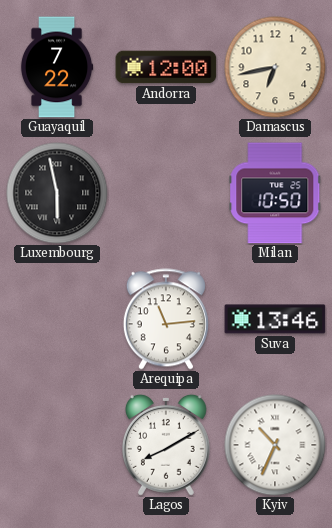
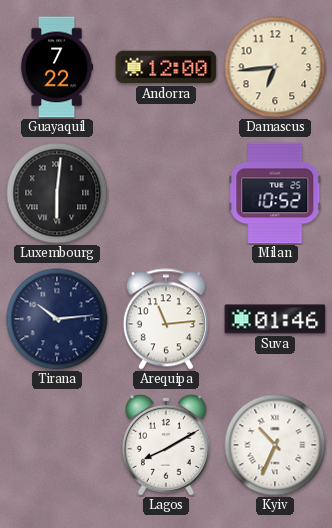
Damascus: 6:43 -> 6:44 (275, 67)
Luxembourg: 5:58 -> 6:01 (57, 193)
Milan: 10:50 -> 10:52 (275, 193)
Tirana: none -> 10:14 (57, 319)
Suva: 13:46 -> 01:46 (275, 319)
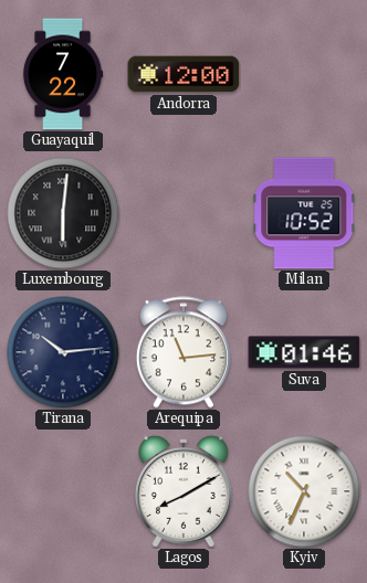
Damascus: 6:44 -> none (275, 67)
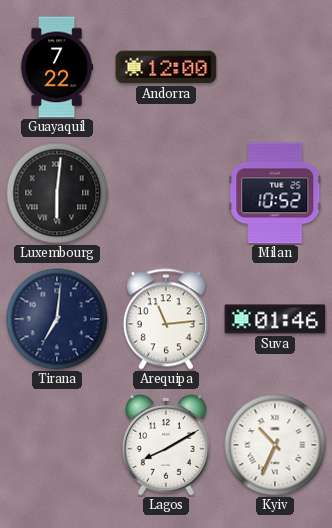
Tirana: 10:14 -> 7:01 (57, 319)
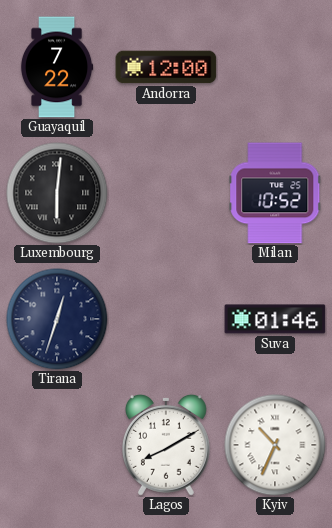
Tirana: 7:01 -> 12:33 (57, 319)
Arequipa: 11:14 -> none (166, 319)
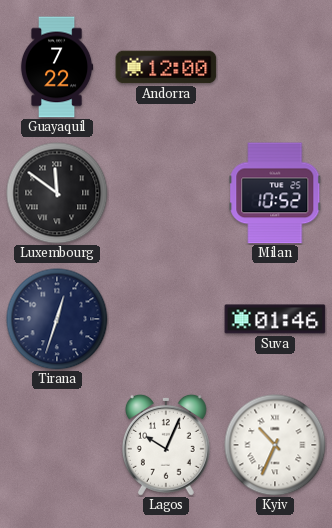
Luxembourg: 6:01 -> 11:51 (57, 193)
Lagos: 8:10 -> 10:04 (166, 445)
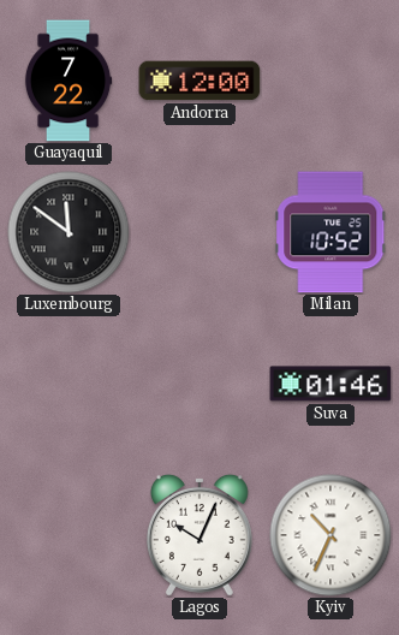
Tirana: 12:33 -> none (57, 319)
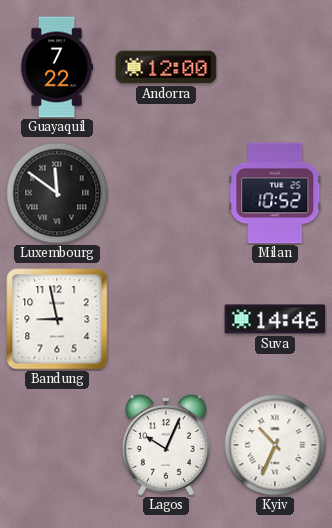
Bandung: none -> 8:58 (57, 319)
Suva: 01:46 -> 14:46 (275, 319)
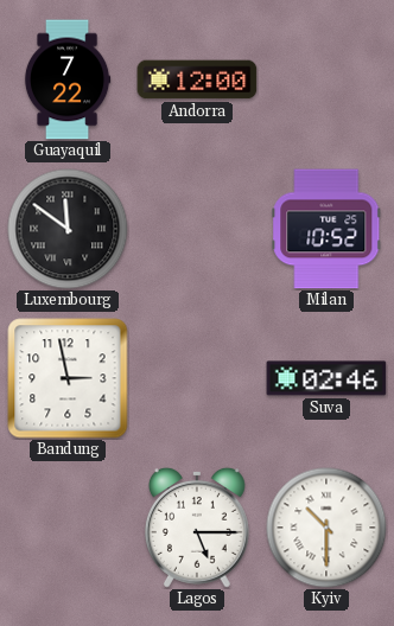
Bandung: 8:58 -> 2:58 (68, 378)
Suva: 14:46 -> 02:46 (326, 378)
Lagos: 10:04 -> 5:15 (197, 528)
Kyiv: 10:34 -> 10:30 (326, 528)
